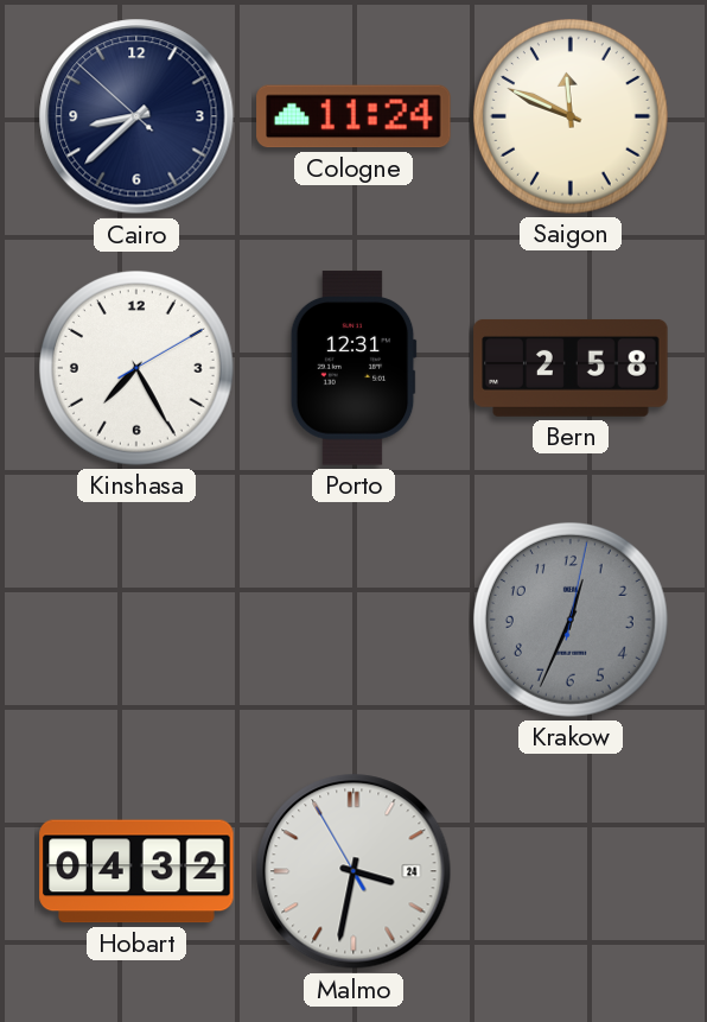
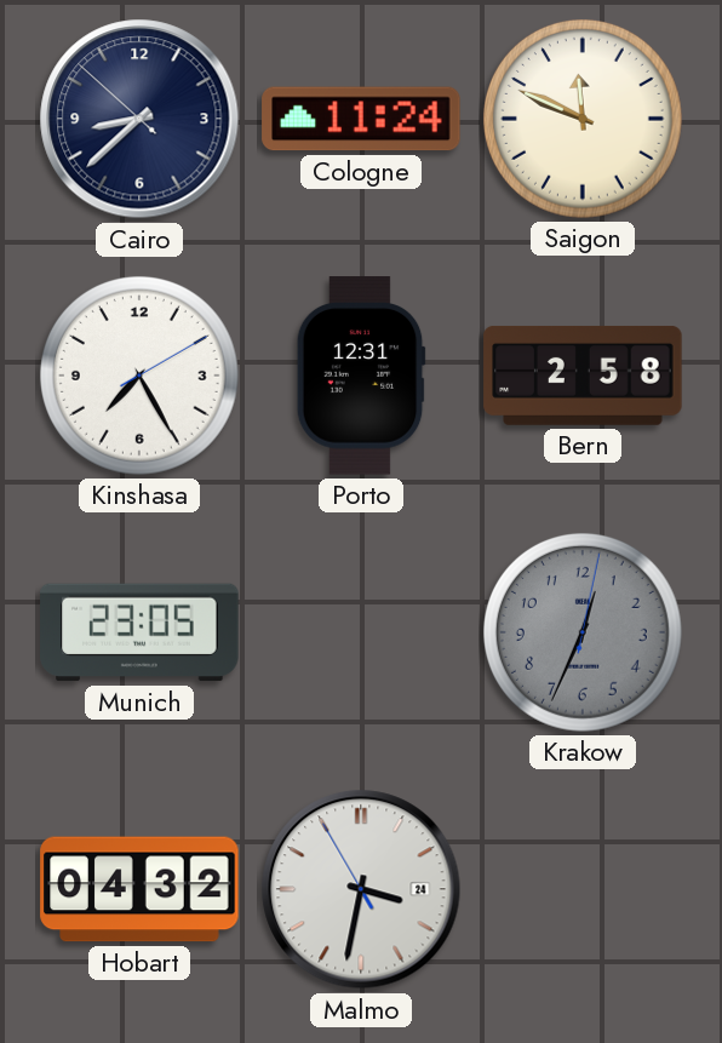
Munich: none -> 23:05 (139, 632)
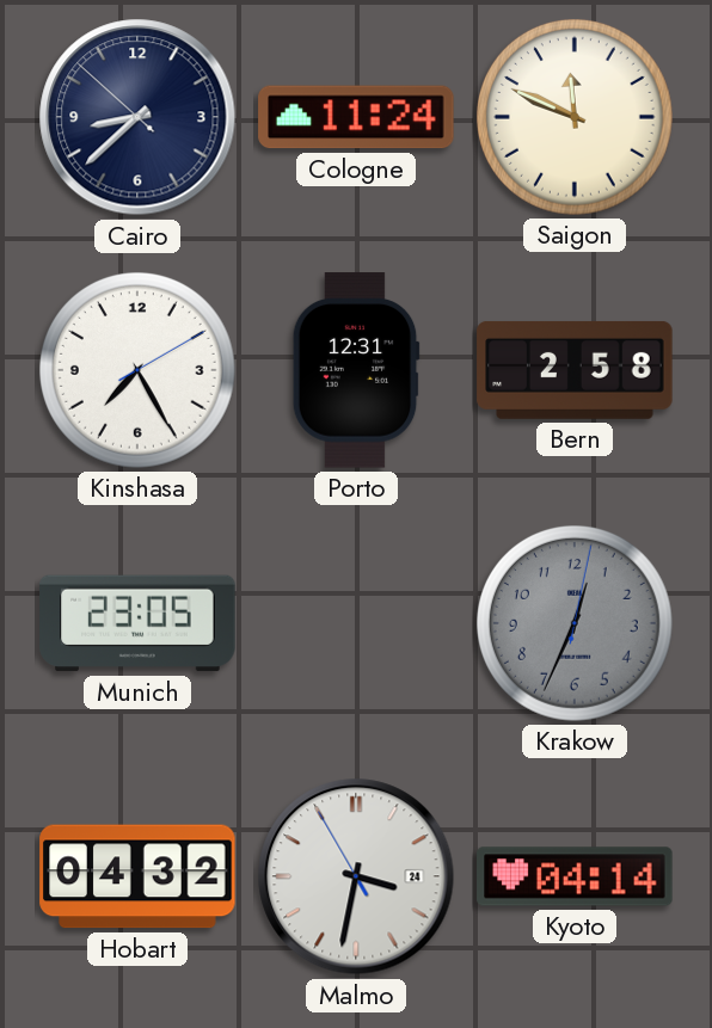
Kyoto: none -> 04:14 (575, 876)
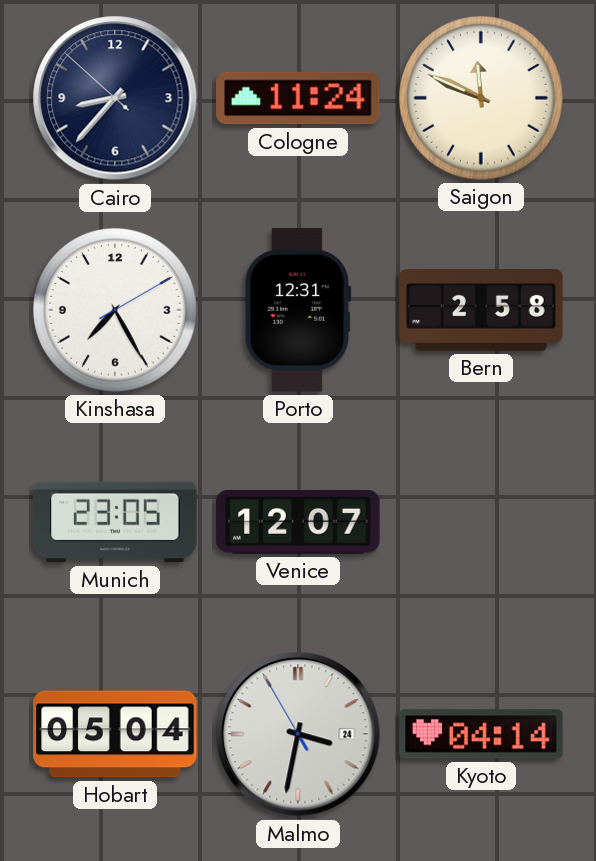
Cairo: 8:37 -> 8:36 (115, 98)
Venice: none -> 12:07 (298, 522)
Krakow: 12:34 -> none (575, 623)
Hobart: 04:32 -> 05:04 (115, 734)
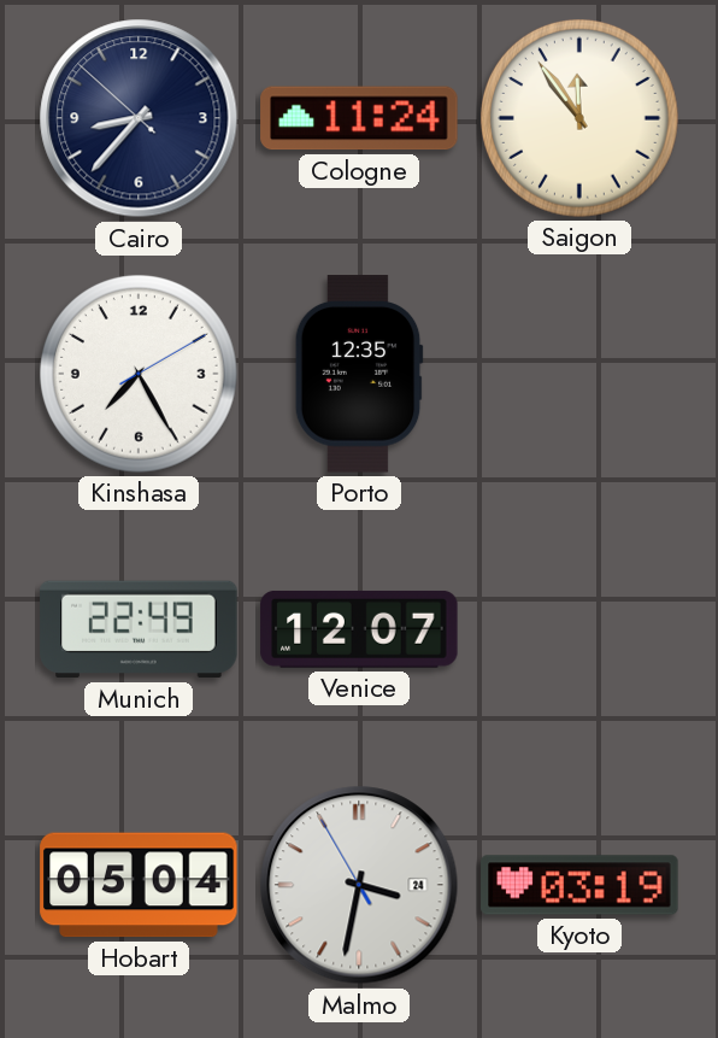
Saigon: 11:49 -> 11:54 (579, 118)
Porto: 12:31 -> 12:35 (359, 374)
Bern: 2:58 -> none (481, 310)
Munich: 23:05 -> 22:49 (139, 629)
Kyoto: 04:14 -> 03:19 (579, 885)
